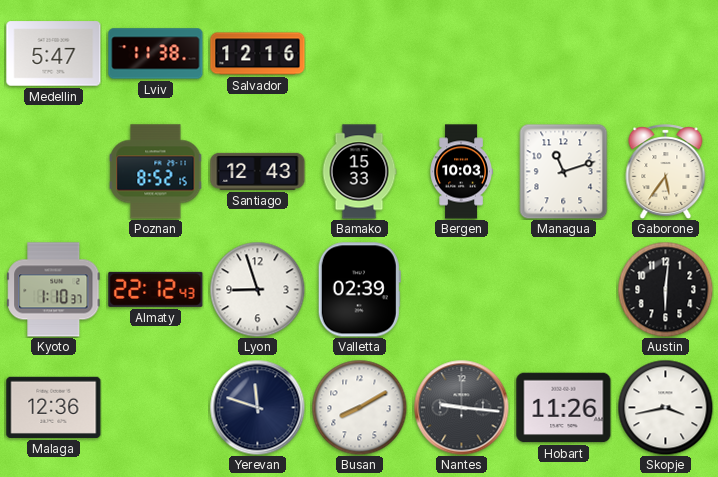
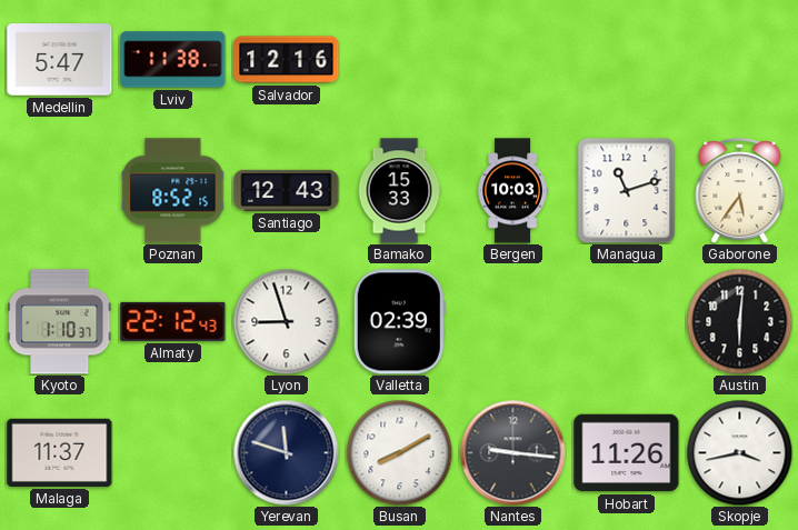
Malaga: 12:36 -> 11:37 (60, 452)
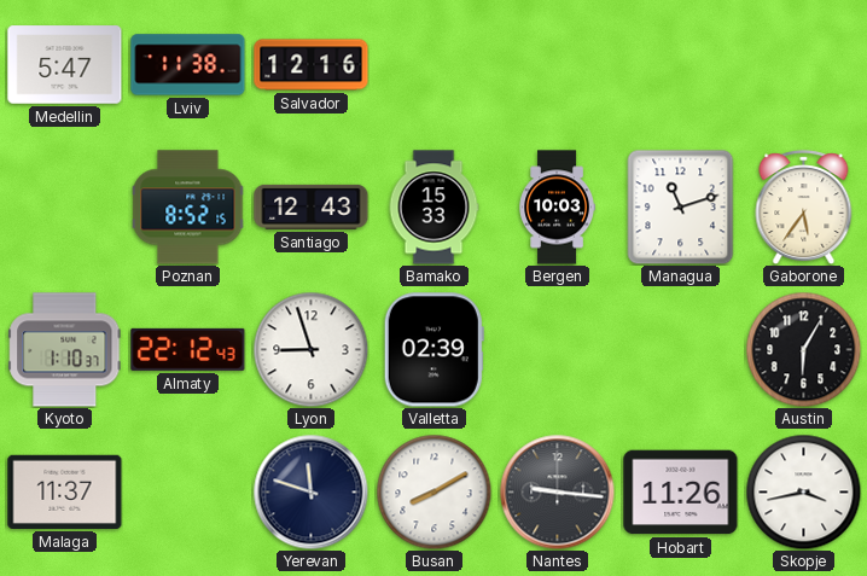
Austin: 6:01 -> 6:05 (803, 349)
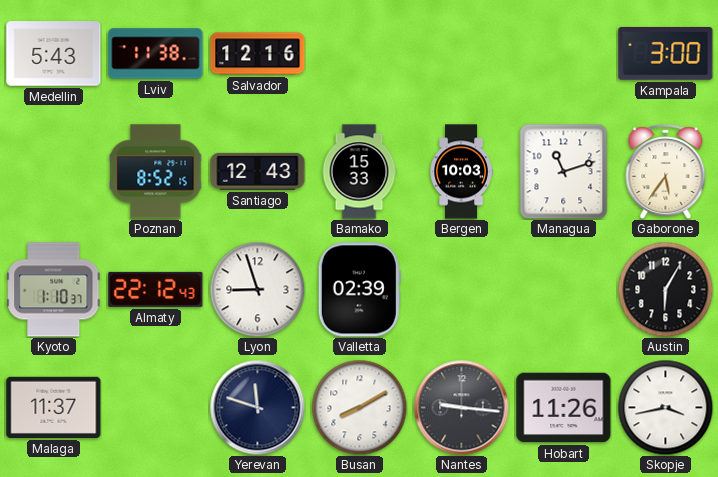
Medellin: 5:47 -> 5:43 (54, 54)
Kampala: none -> 3:00 (666, 53)
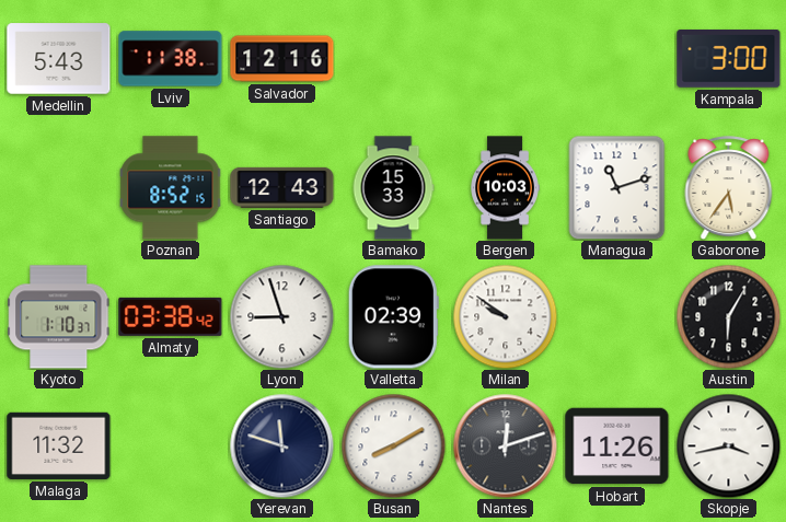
Almaty: 22:12 -> 03:38 (171, 316)
Milan: none -> 9:51 (505, 316)
Malaga: 11:37 -> 11:32 (59, 445)
Nantes: 9:16 -> 12:12 (505, 445)
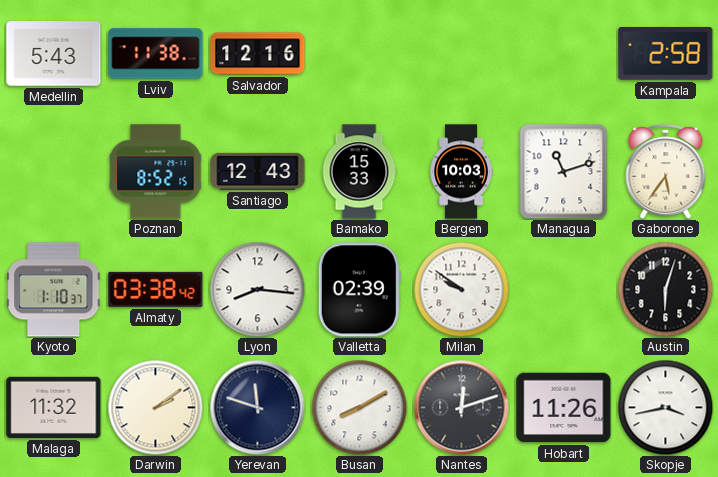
Kampala: 3:00 -> 2:58 (666, 53)
Lyon: 8:57 -> 8:16 (257, 289)
Austin: 6:05 -> 6:03 (665, 289)
Darwin: none -> 2:09 (155, 407)
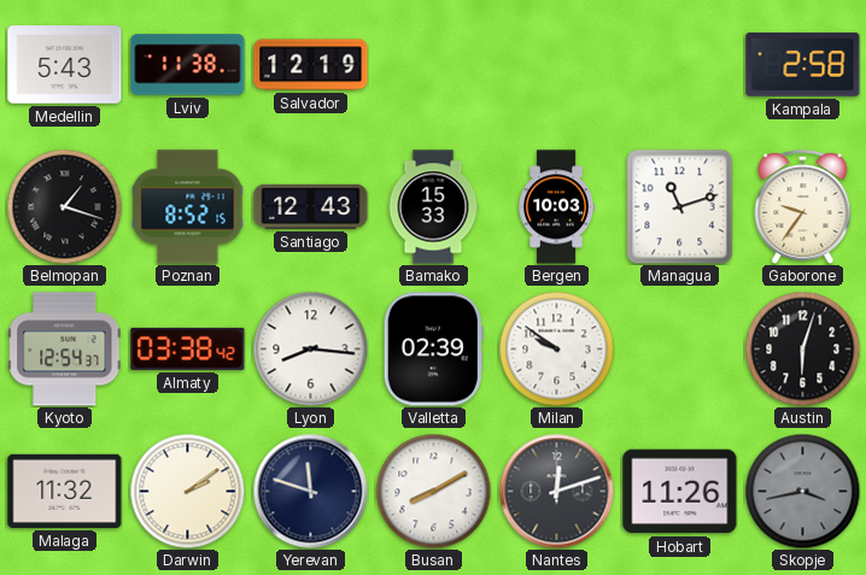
Salvador: 12:16 -> 12:19 (311, 65)
Belmopan: none -> 1:18 (64, 206)
Gaborone: 5:36 -> 9:36 (803, 207)
Kyoto: 1:10 -> 12:54 (65, 350)
Skopje dial: white -> grey (802, 491)
